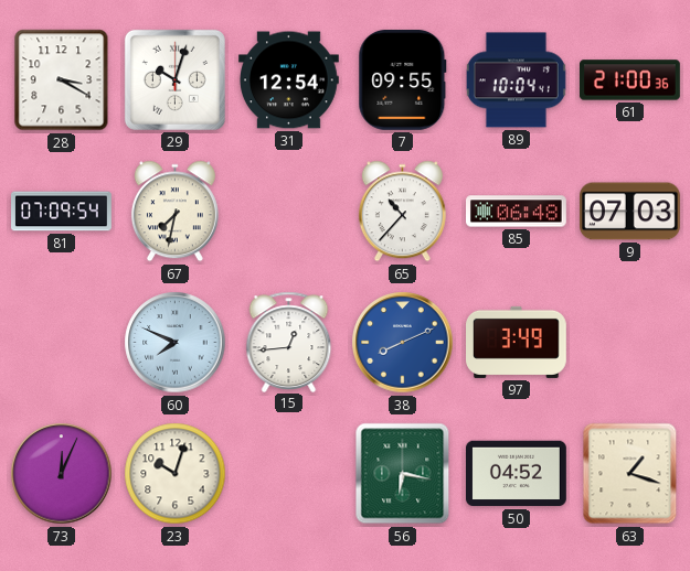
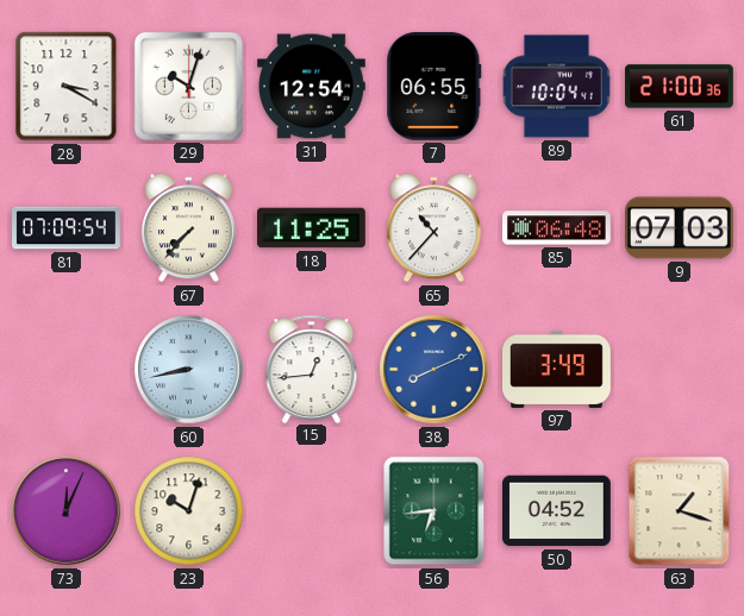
7: 09:55 -> 06:55 (434, 86)
67: 7:32 -> 7:37 (188, 228)
18: none -> 11:25 (312, 228)
60: 7:49 -> 8:43 (189, 370)
56: 6:17 -> 6:44 (434, 511)
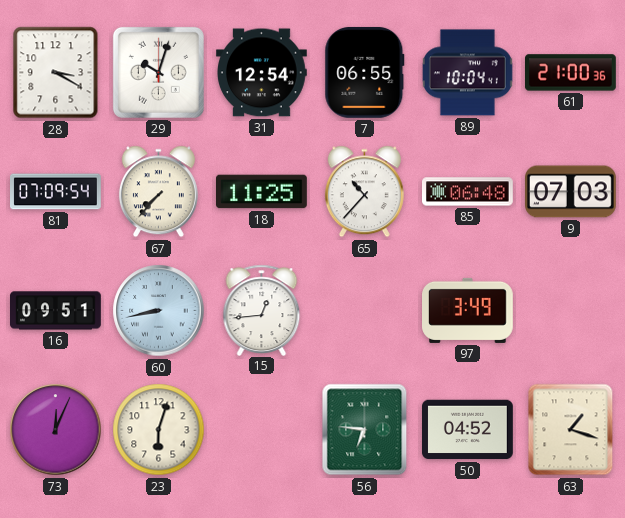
16: none -> 09:51 (56, 311)
38: 8:11 -> none (434, 370)
23: 10:03 -> 6:03 (159, 430)
56: 6:44 -> 6:46 (365, 430)
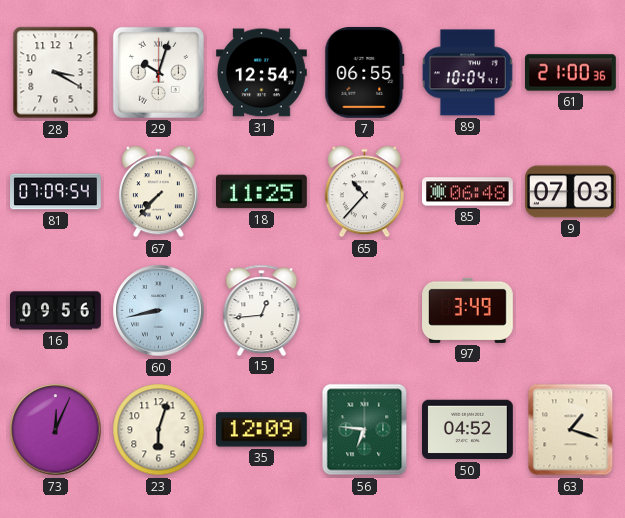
16: 09:51 -> 09:56 (56, 311)
35: none -> 12:09 (261, 430)
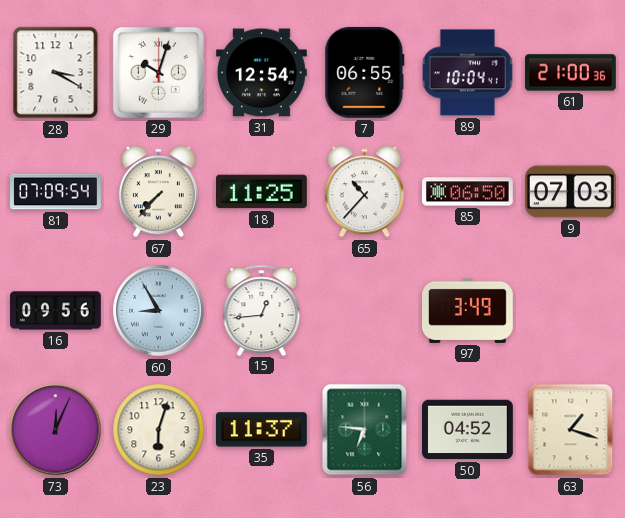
85: 06:48 -> 06:50 (468, 192)
60: 8:43 -> 8:55 (159, 311)
35: 12:09 -> 11:37 (261, 430)
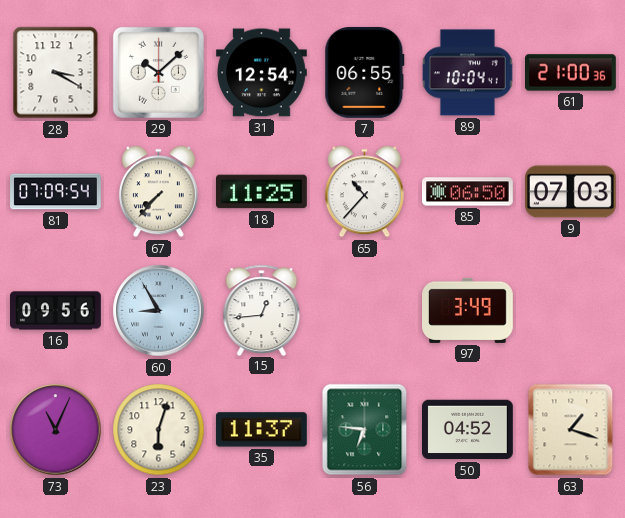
29: 10:03 -> 10:08 (158, 72)
73: 12:04 -> 11:04 (56, 430)
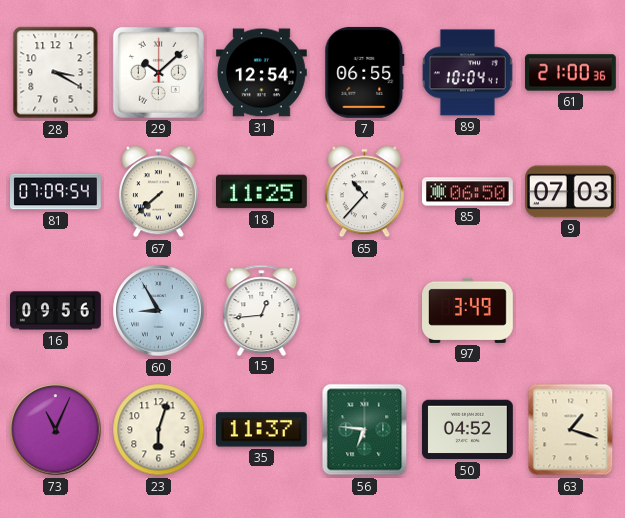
67: 7:37 -> 7:38 (158, 192)
